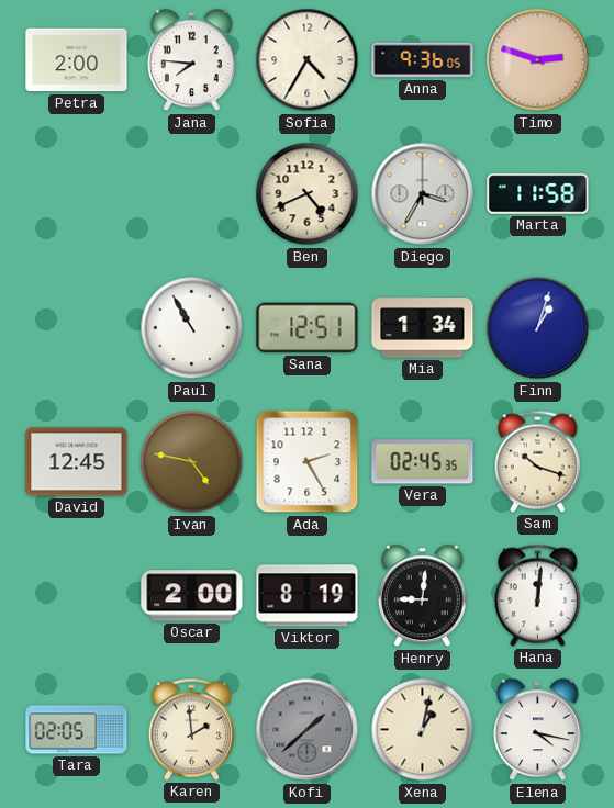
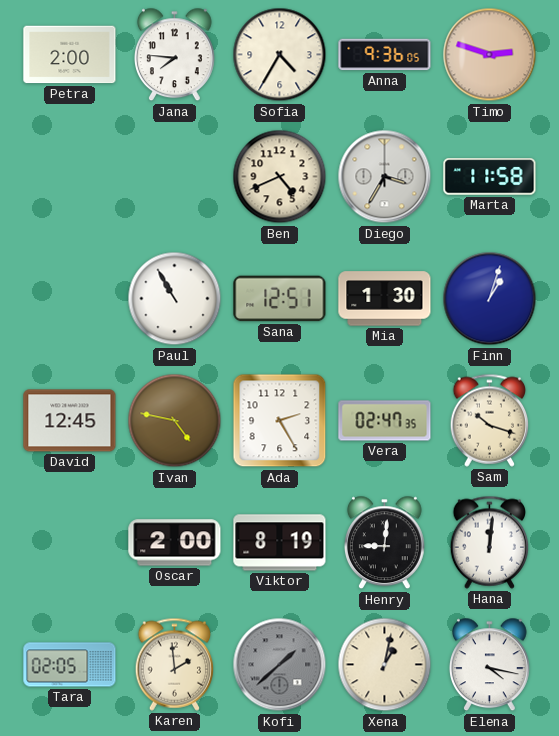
Mia: 1:34 -> 1:30 (385, 299)
Vera: 02:45 -> 02:47 (385, 421)
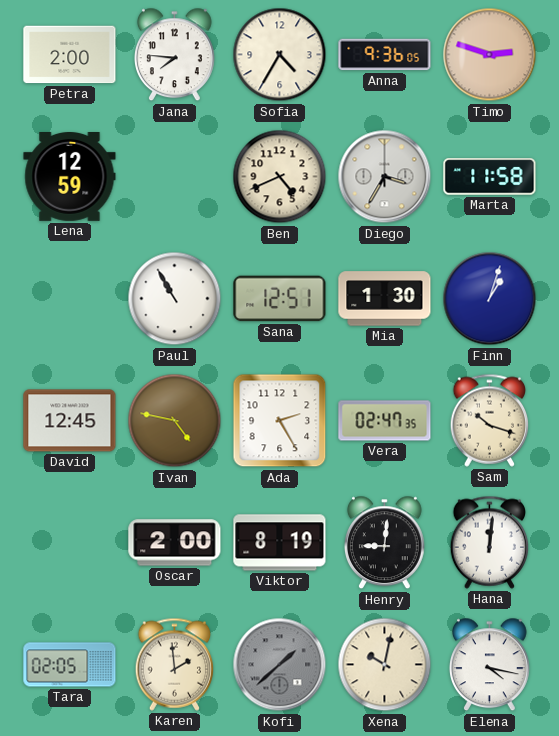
Lena: none -> 12:59 (70, 177)
Xena: 1:02 -> 10:02 (385, 665)
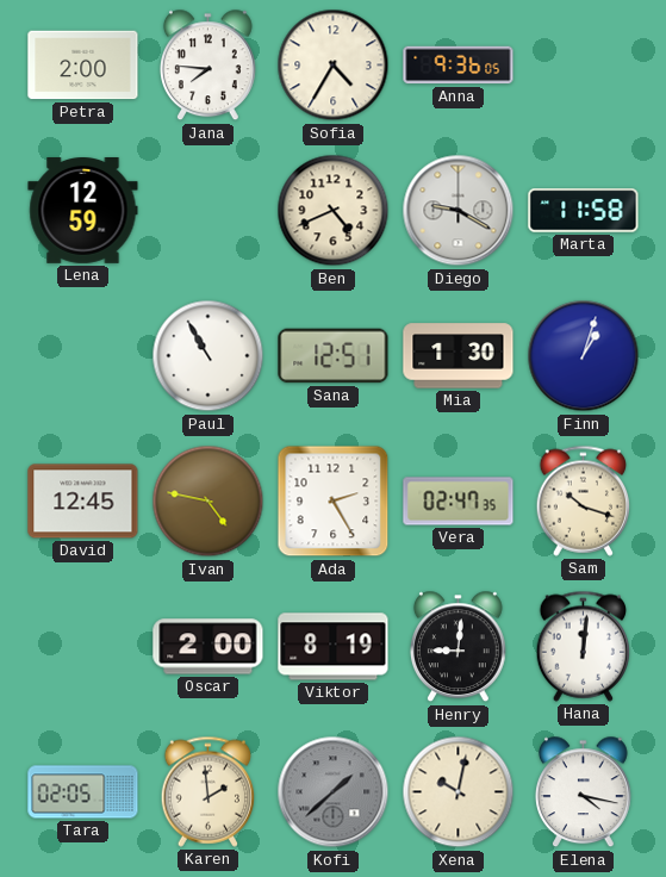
Timo: 2:48 -> none (490, 55)
Diego: 3:35 -> 9:20 (459, 211)
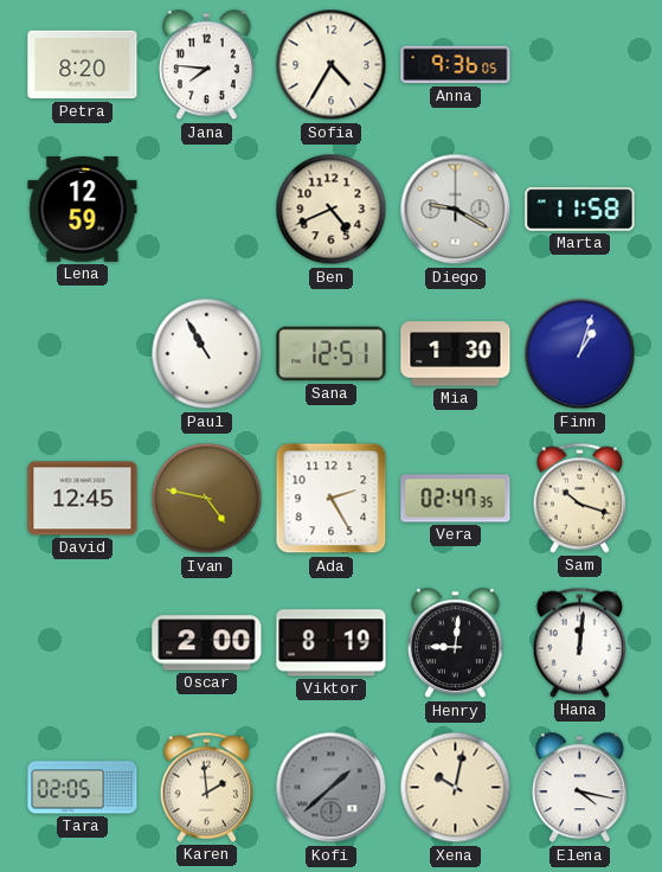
Petra: 2:00 -> 8:20 (83, 65)
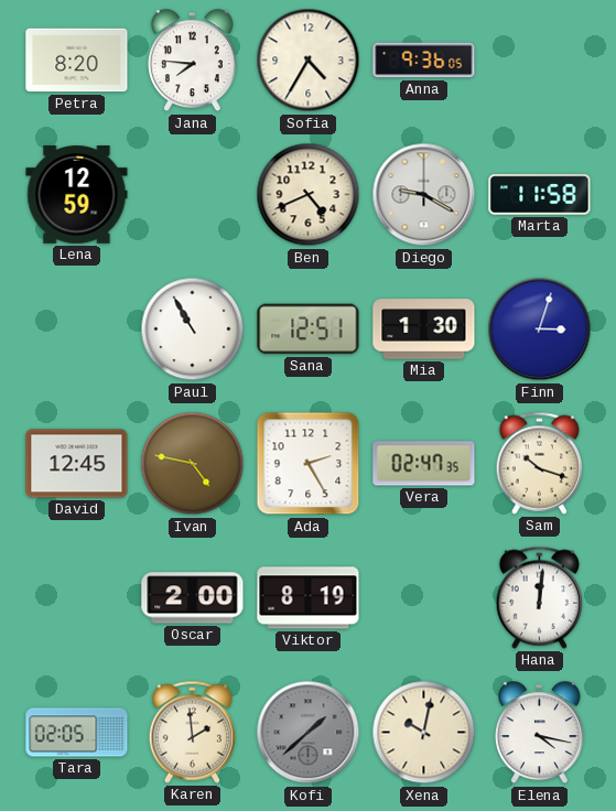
Finn: 1:03 -> 3:03 (540, 329)
Henry: 9:01 -> none (455, 643)
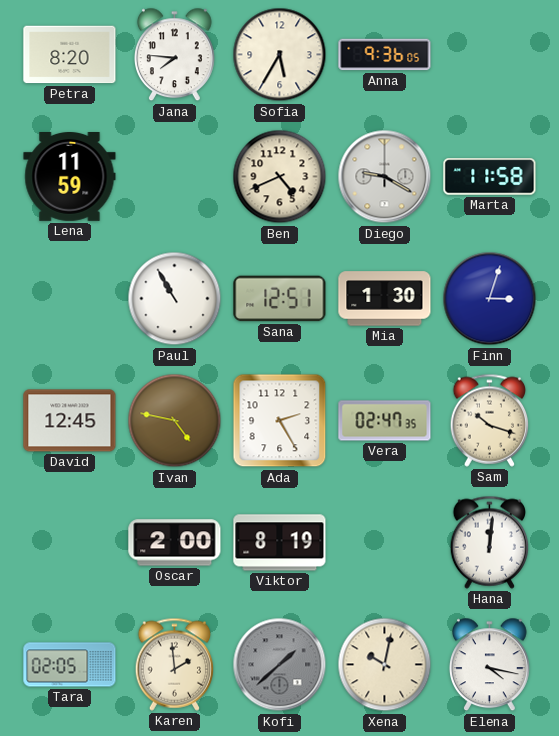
Sofia: 4:35 -> 5:35 (280, 55)
Lena: 12:59 -> 11:59 (70, 177)
